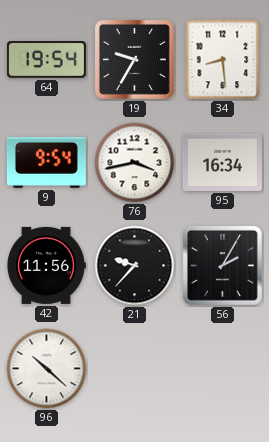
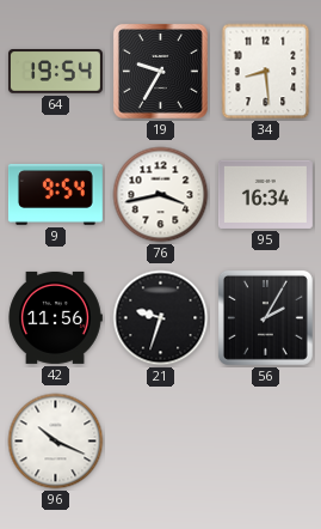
21: 9:37 -> 9:33 (161, 318)
96: 10:22 -> 10:19 (56, 442)
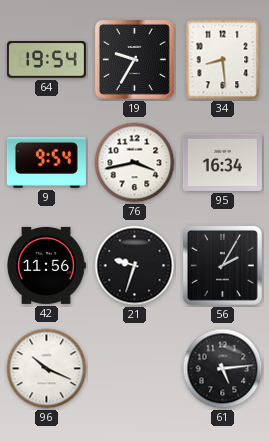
61: none -> 5:14 (223, 369)
